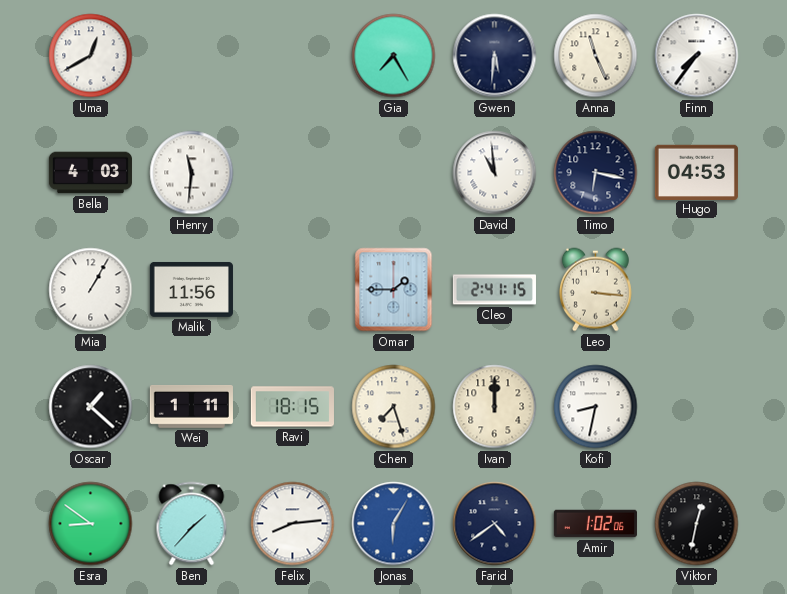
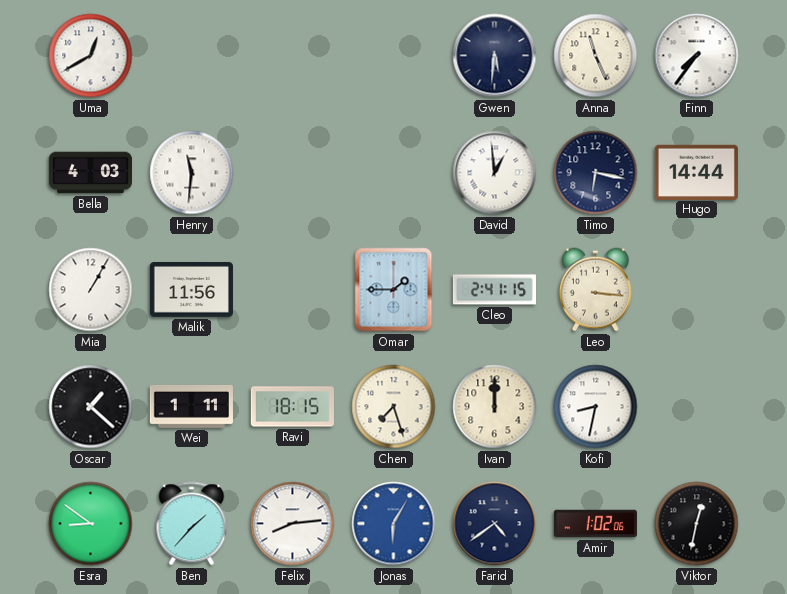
Gia: 7:25 -> none (394, 56)
David: 10:59 -> 12:59 (495, 173)
Hugo: 04:53 -> 14:44 (696, 172)
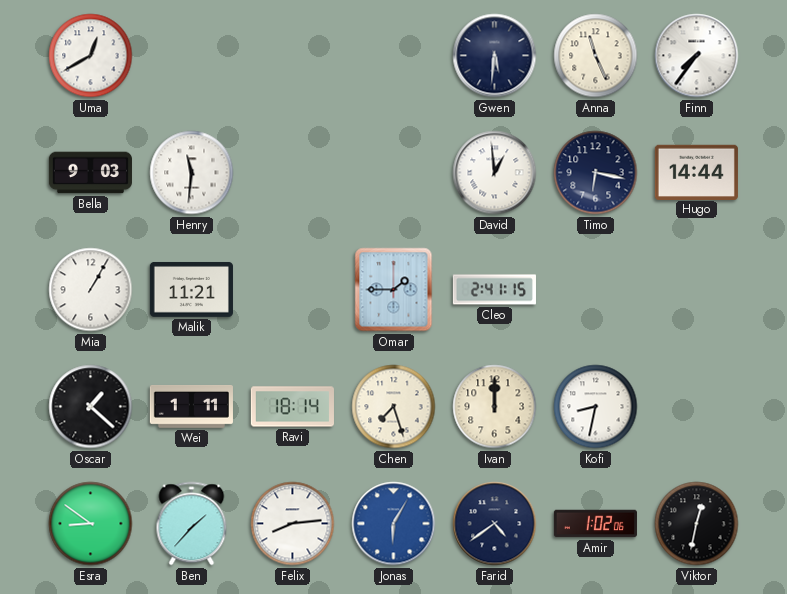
Bella: 4:03 -> 9:03 (90, 173)
Malik: 11:56 -> 11:21 (191, 289)
Leo: 3:16 -> none (595, 290)
Ravi: 18:15 -> 18:14 (292, 407)
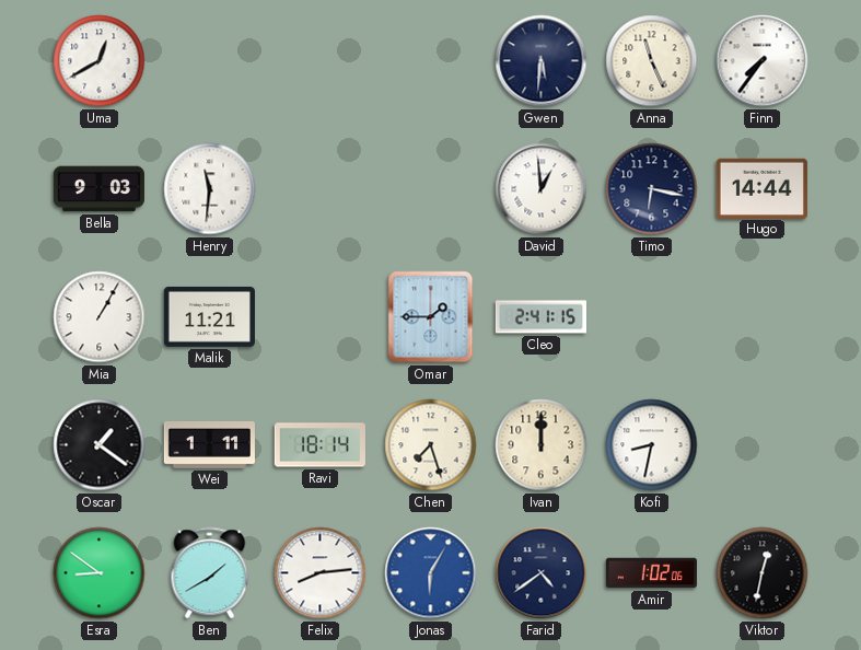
Oscar: 1:22 -> 1:21 (100, 445)
Ben: 1:37 -> 1:40 (210, 573)
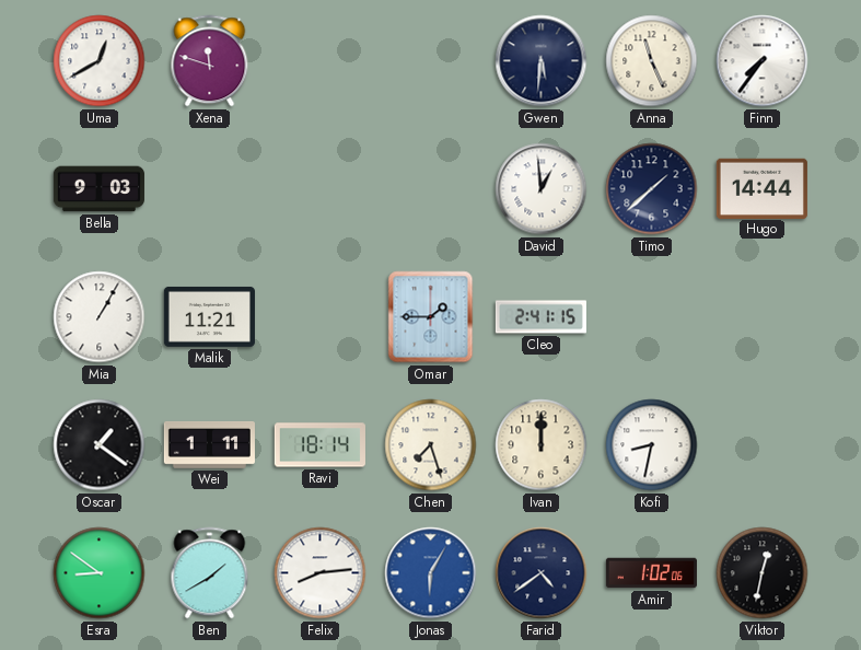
Xena: none -> 11:48 (210, 61)
Henry: 11:31 -> none (210, 189)
Timo: 6:17 -> 1:38 (652, 189)
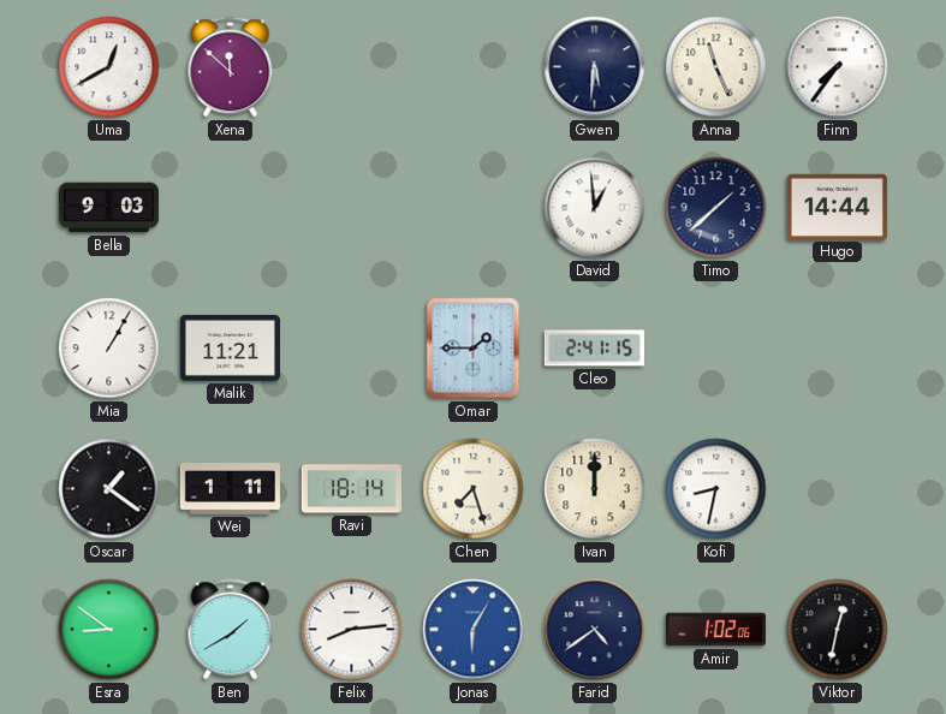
Xena: 11:48 -> 11:52 (231, 67)
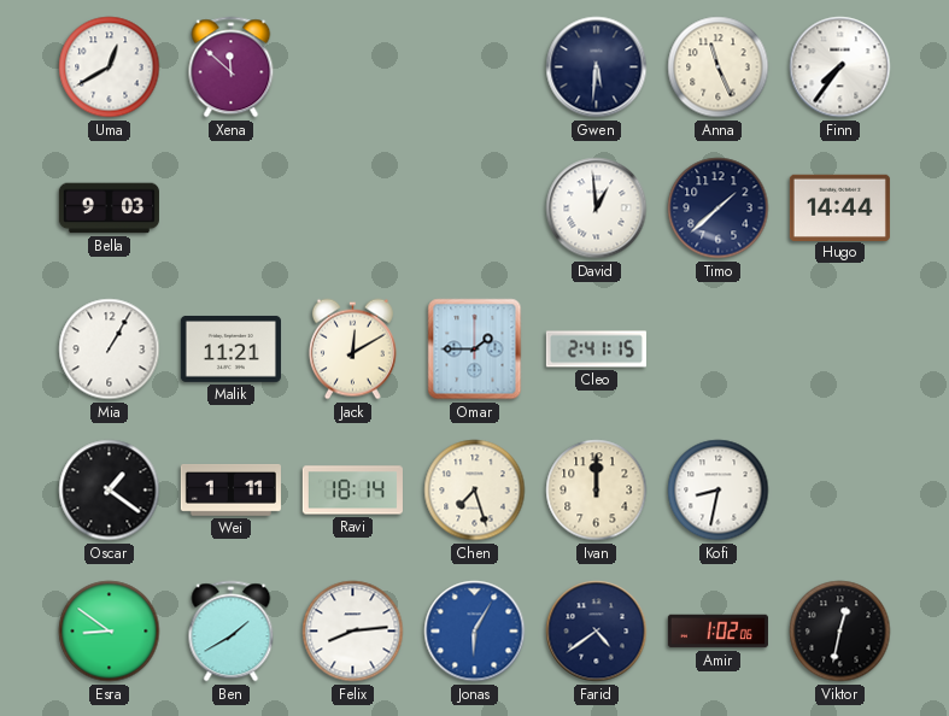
Jack: none -> 12:10 (352, 350)
